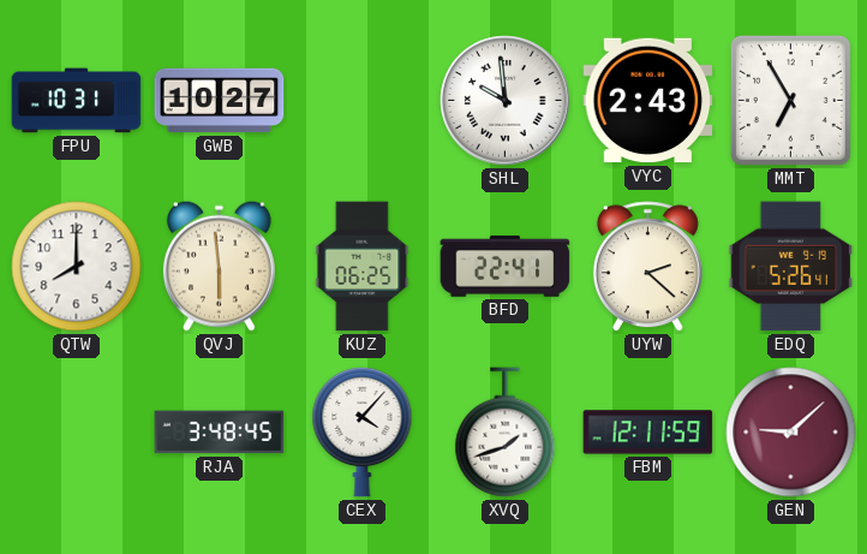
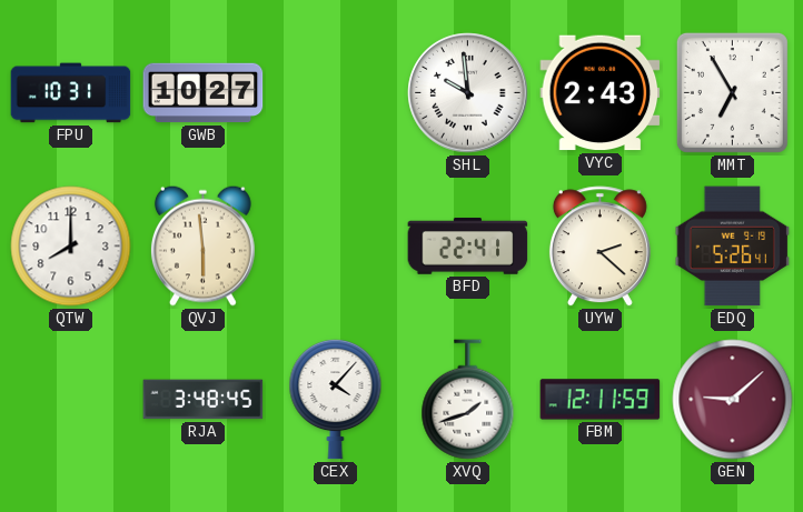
KUZ: 06:25 -> none (363, 267)
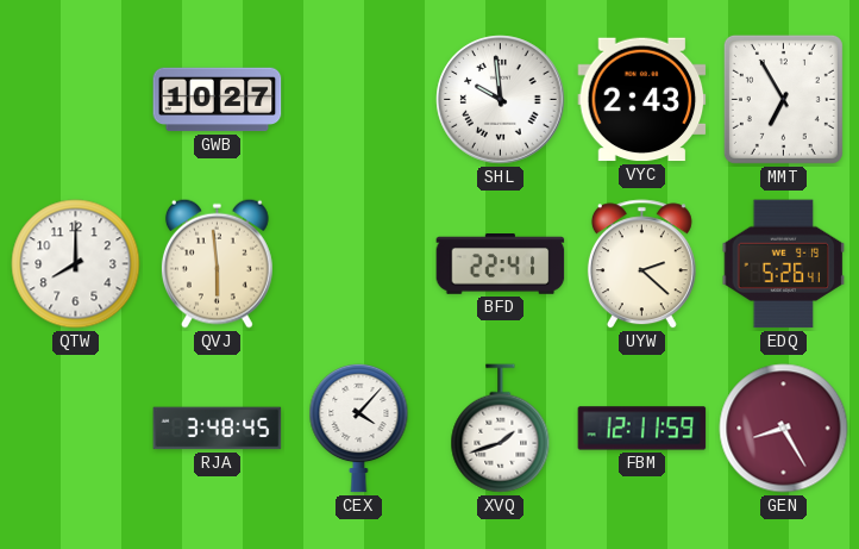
FPU: 10:31 -> none (71, 93)
GEN: 9:08 -> 8:25 (784, 429)
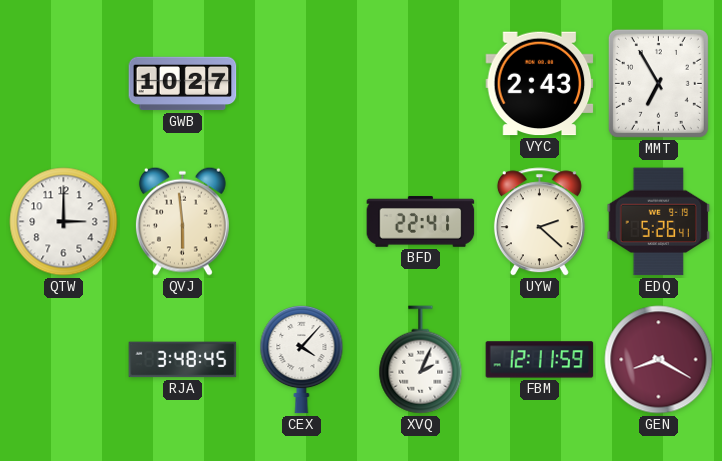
SHL: 9:59 -> none (501, 100)
QTW: 8:00 -> 3:00 (64, 222)
XVQ: 1:42 -> 2:04 (421, 360)
GEN: 8:25 -> 8:20 (659, 360)
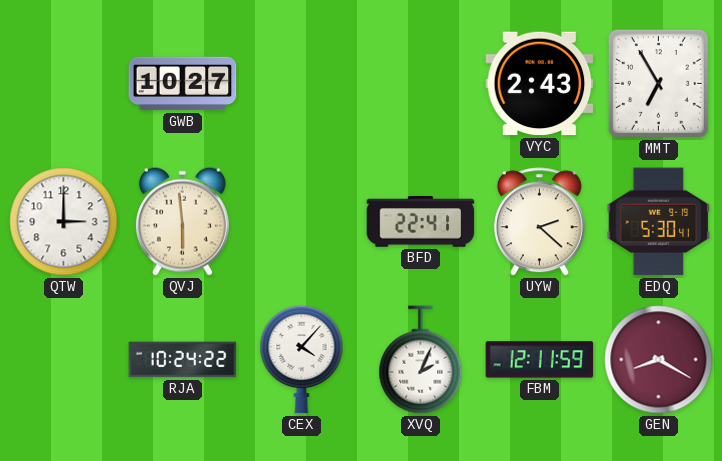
EDQ: 5:26 -> 5:30 (659, 222)
RJA: 3:48 -> 10:24 (183, 360)
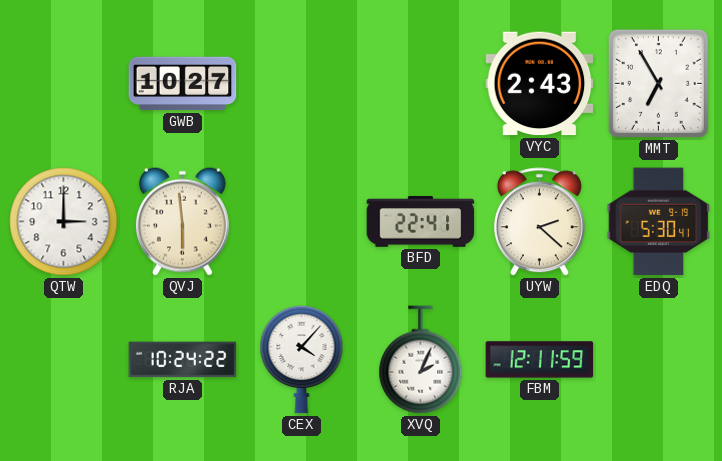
GEN: 8:20 -> none (659, 360)
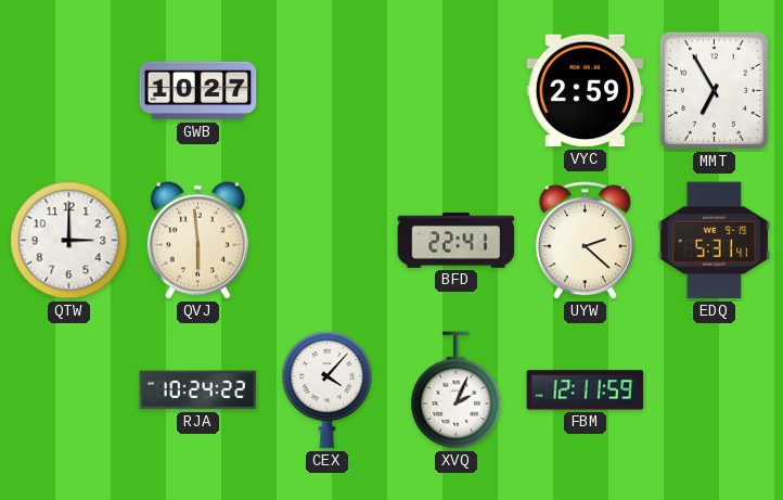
VYC: 2:43 -> 2:59 (586, 91)
EDQ: 5:30 -> 5:31 (715, 241)
